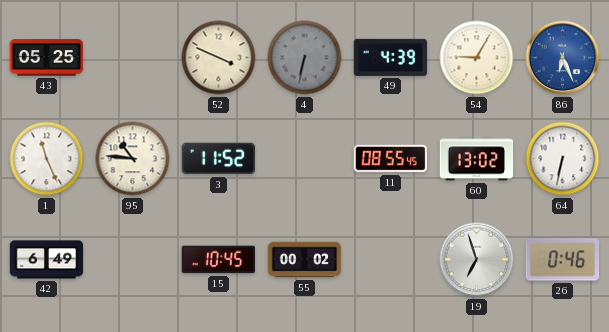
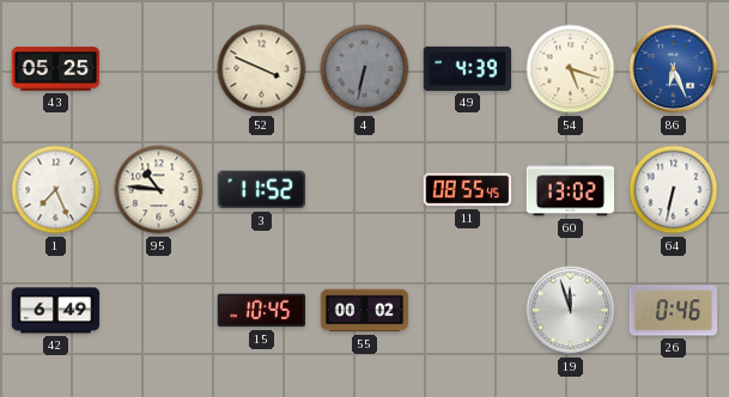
54: 9:05 -> 5:18 (571, 69)
1: 11:26 -> 7:26 (56, 190)
19: 6:57 -> 11:57 (571, 311)
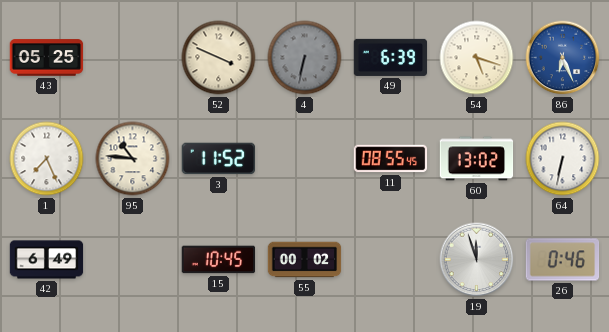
49: 4:39 -> 6:39 (391, 57)
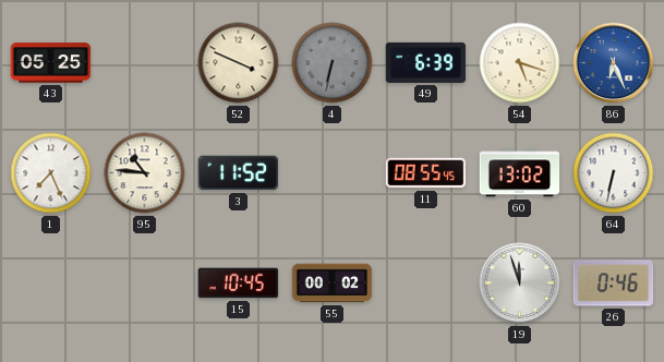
42: 6:49 -> none (47, 260)
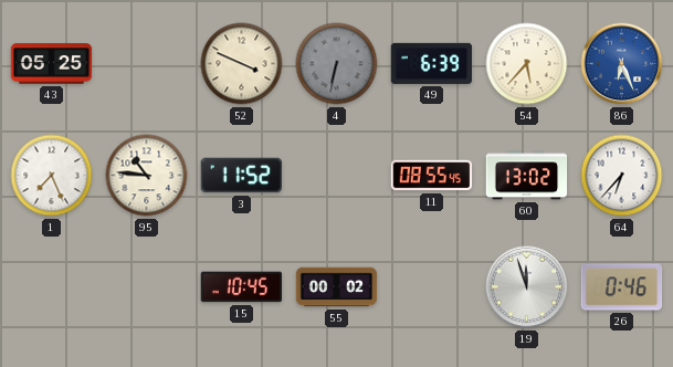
54: 5:18 -> 5:37 (527, 64)
64: 6:32 -> 6:37 (622, 176)
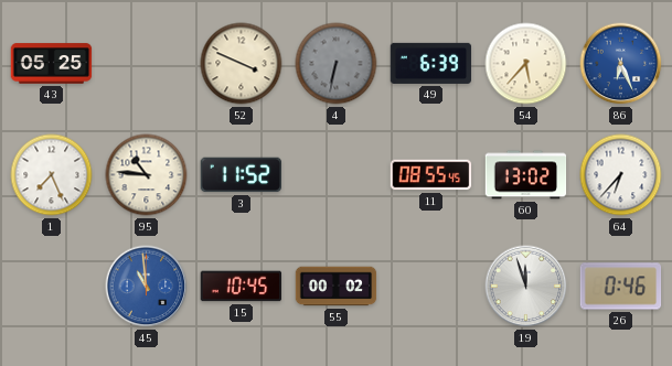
45: none -> 10:59 (147, 287)
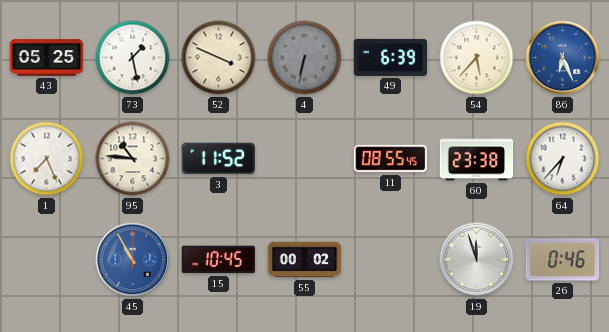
73: none -> 1:28 (133, 58)
60: 13:02 -> 23:38 (477, 159)
45: 10:59 -> 10:55 (133, 260)
